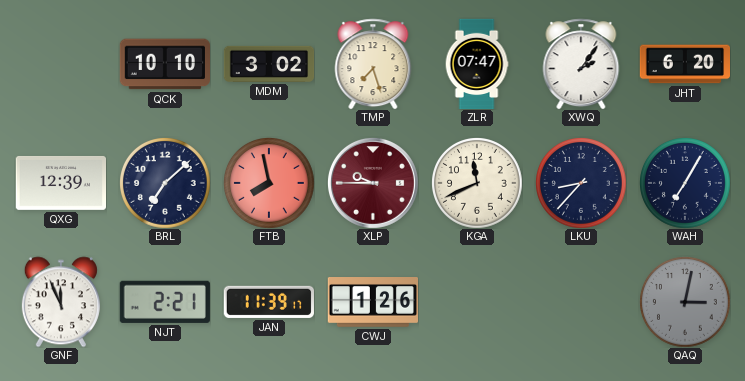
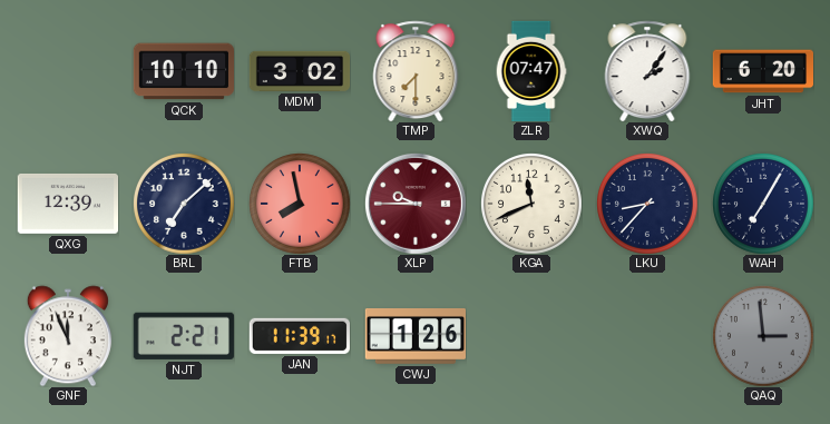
TMP: 7:27 -> 7:30 (416, 71)
QAQ: 3:02 -> 2:59 (763, 336)
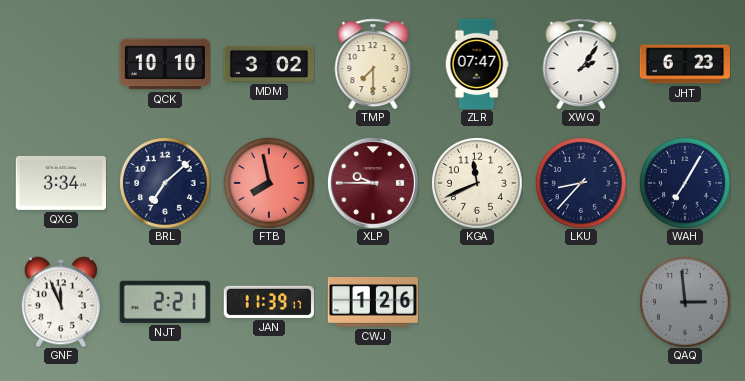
JHT: 6:20 -> 6:23 (684, 64)
QXG: 12:39 -> 3:34 (60, 183)
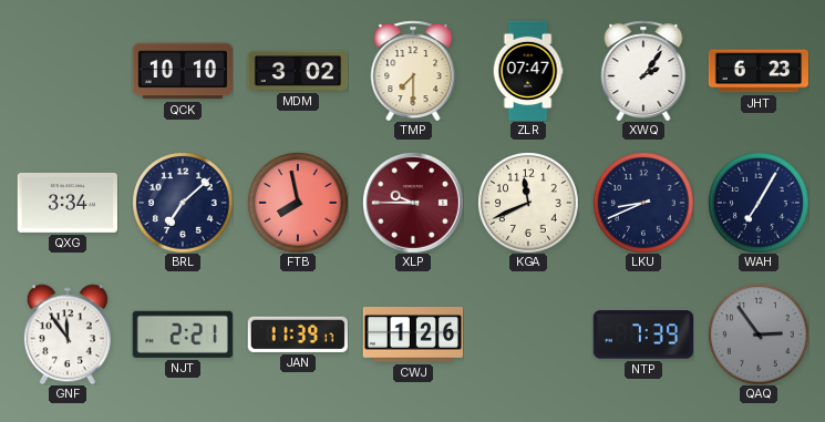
LKU: 8:37 -> 8:41 (643, 203)
GNF: 11:56 -> 11:54 (68, 334)
NTP: none -> 7:39 (642, 334)
QAQ: 2:59 -> 2:54 (759, 334)
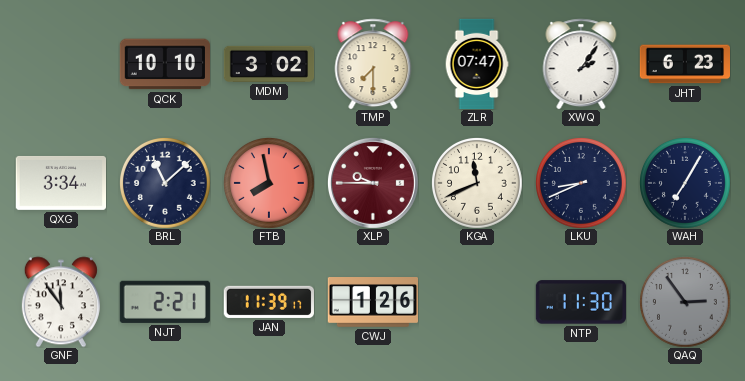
BRL: 7:08 -> 11:08 (165, 183)
NTP: 7:39 -> 11:30 (580, 302)
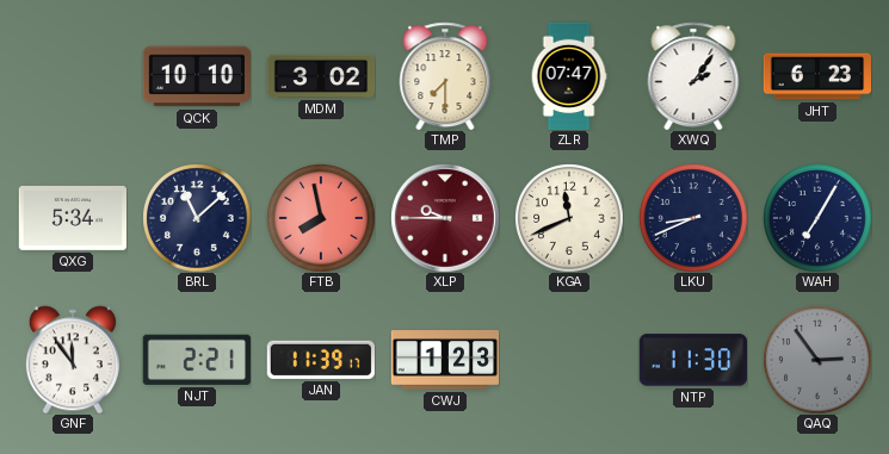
QXG: 3:34 -> 5:34 (72, 218)
CWJ: 1:26 -> 1:23 (444, 361)
